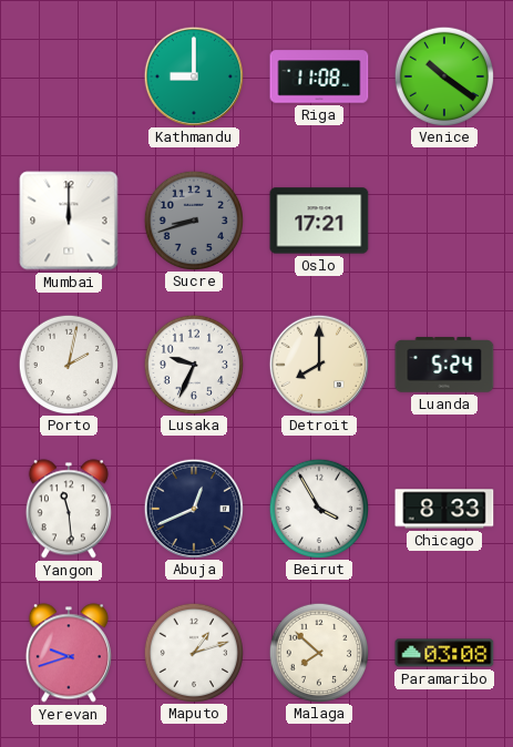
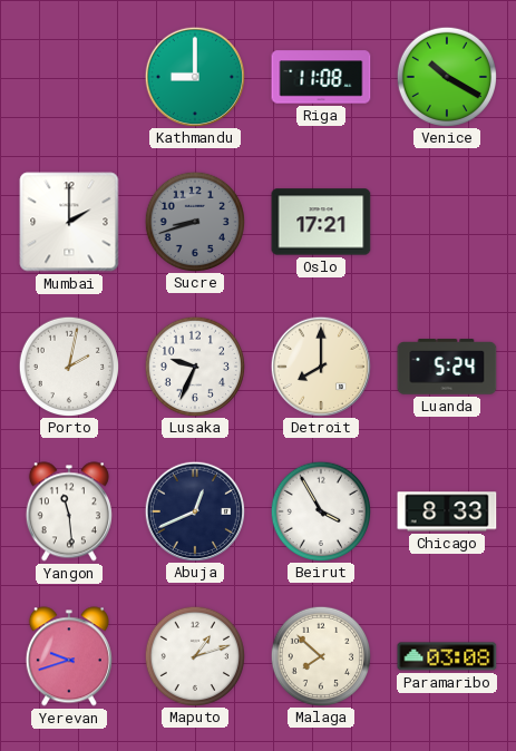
Venice: 10:21 -> 10:20 (446, 76)
Mumbai: 12:00 -> 2:00 (69, 222)
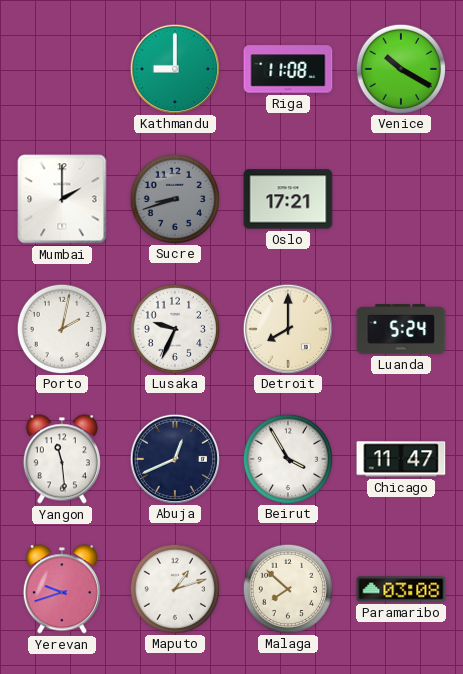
Chicago: 8:33 -> 11:47 (401, 459)
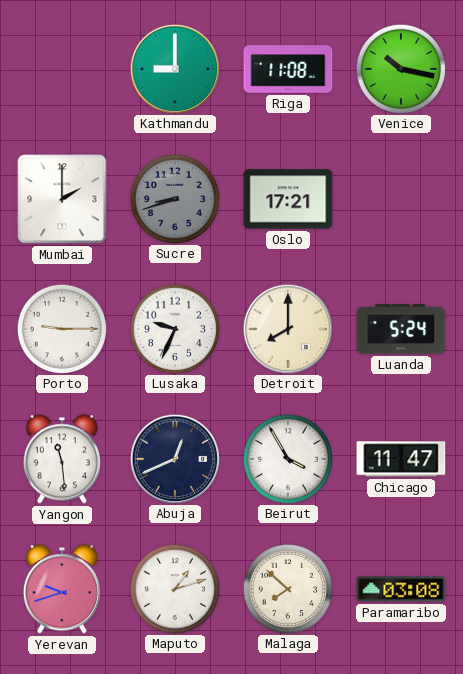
Venice: 10:20 -> 10:17 (400, 68)
Porto: 2:02 -> 9:15 (61, 328)
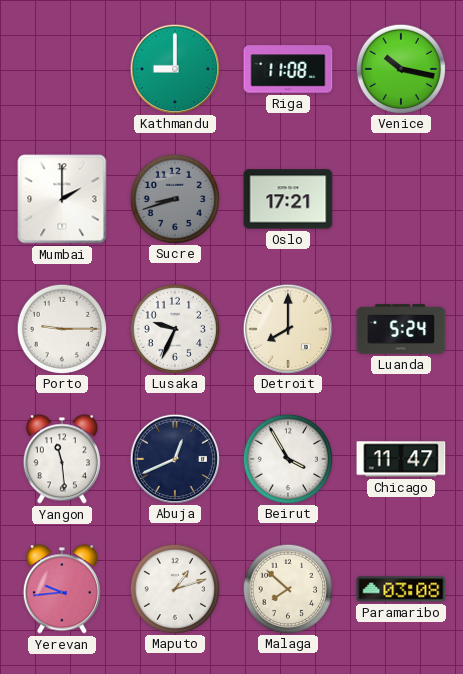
Yerevan: 9:42 -> 9:44 (62, 589)
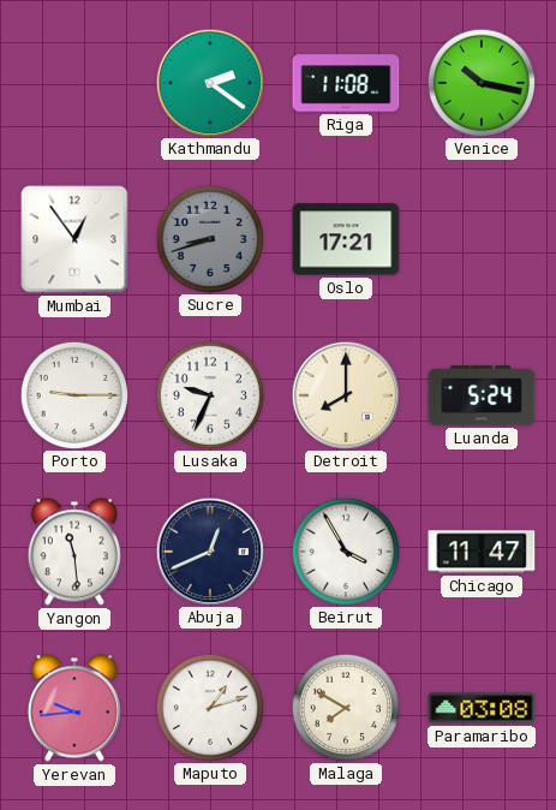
Kathmandu: 9:00 -> 2:21 (209, 82)
Mumbai: 2:00 -> 12:54 (74, 239)
Malaga: 7:52 -> 7:50 (345, 707)
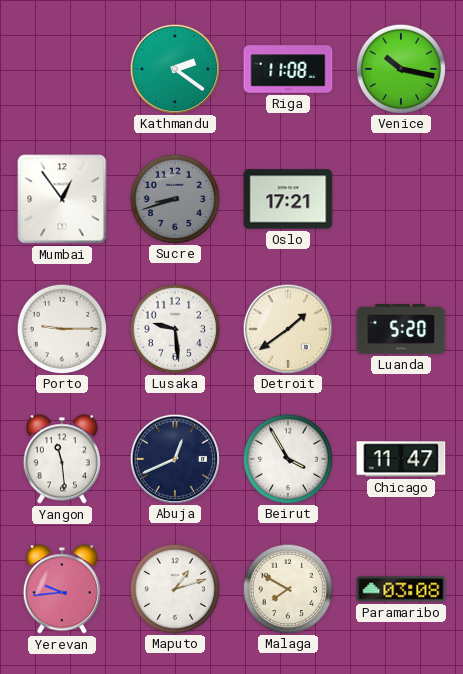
Lusaka: 9:34 -> 9:29 (174, 328)
Detroit: 8:00 -> 1:39 (287, 328)
Luanda: 5:24 -> 5:20 (401, 329)
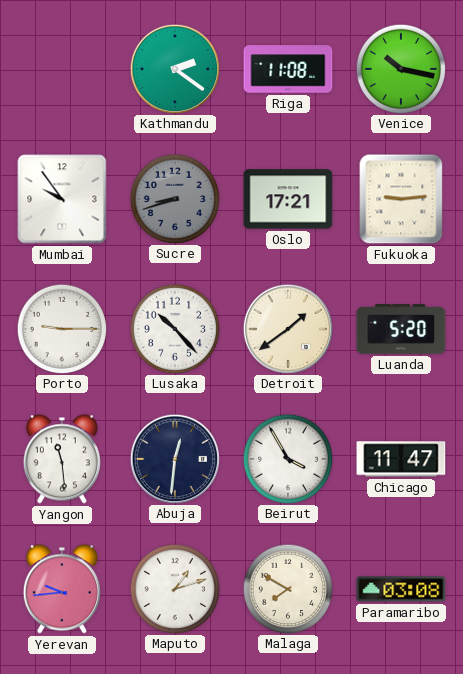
Mumbai: 12:54 -> 9:54 (62, 199)
Fukuoka: none -> 9:14 (401, 199)
Lusaka: 9:29 -> 10:23 (174, 328)
Abuja: 12:41 -> 12:31 (174, 458)
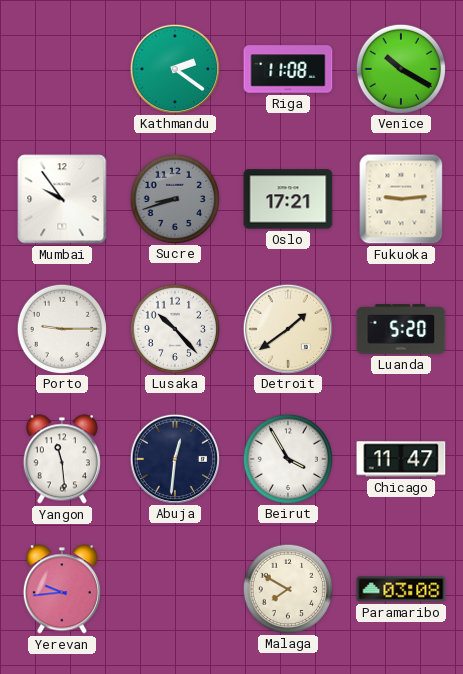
Venice: 10:17 -> 10:20 (400, 68)
Maputo: 1:12 -> none (174, 588)
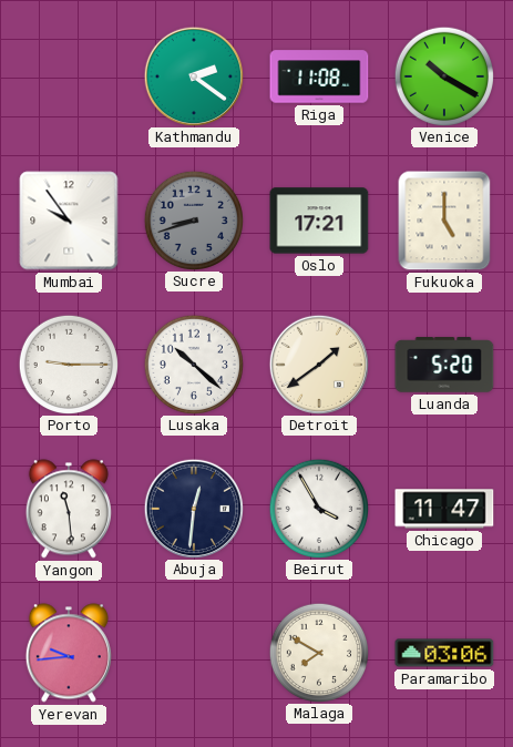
Fukuoka: 9:14 -> 5:00 (444, 221)
Lusaka: 10:23 -> 10:22 (193, 364)
Paramaribo: 03:08 -> 03:06 (444, 653)
